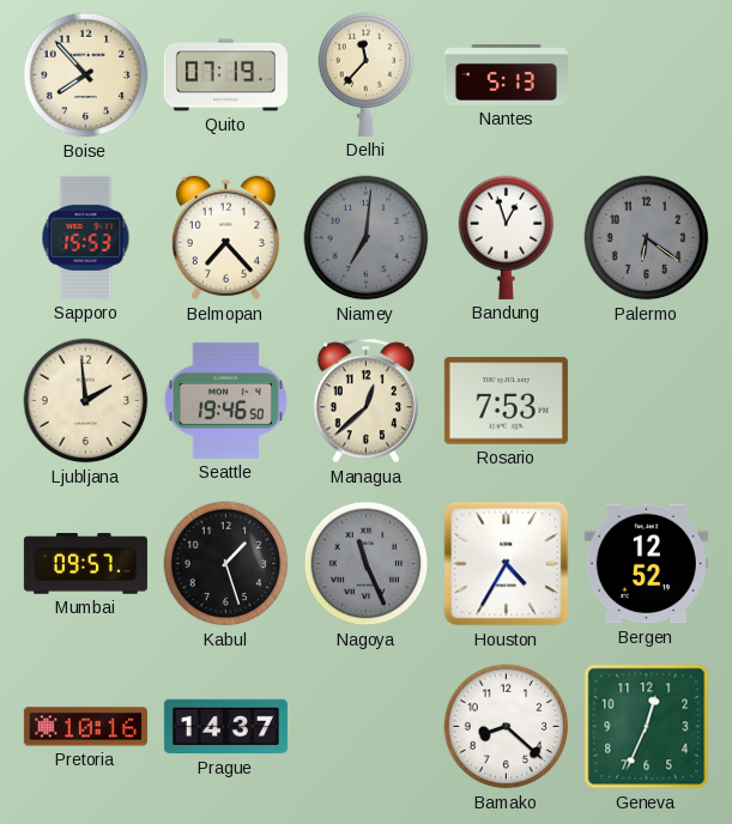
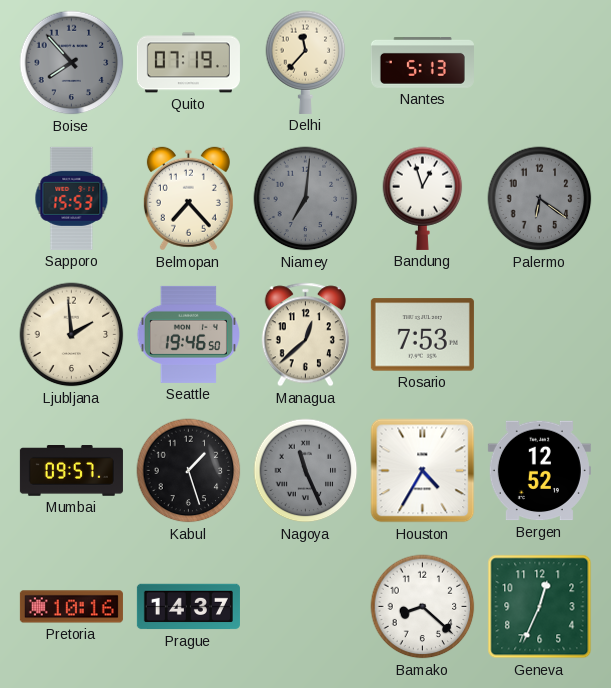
Boise dial: cream -> grey (72, 63)
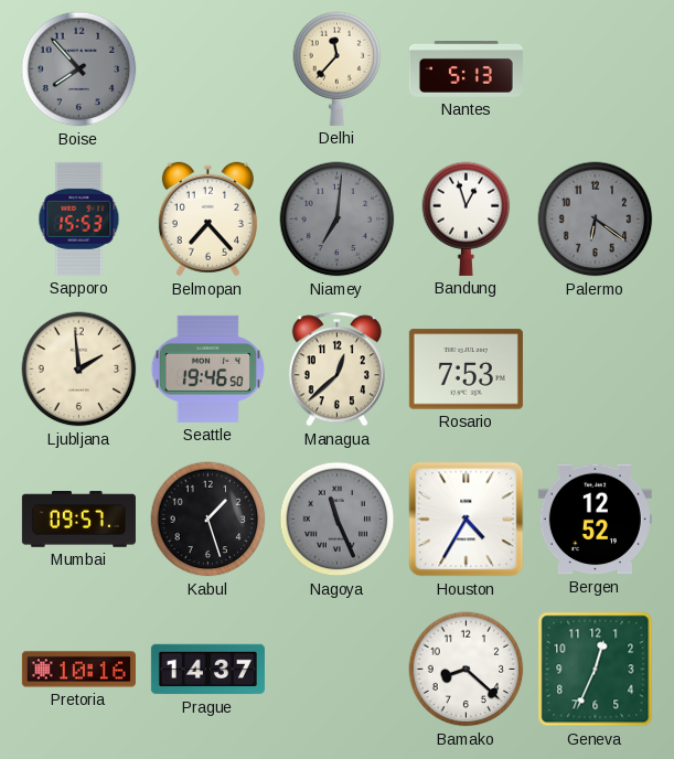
Quito: 07:19 -> none (188, 63)
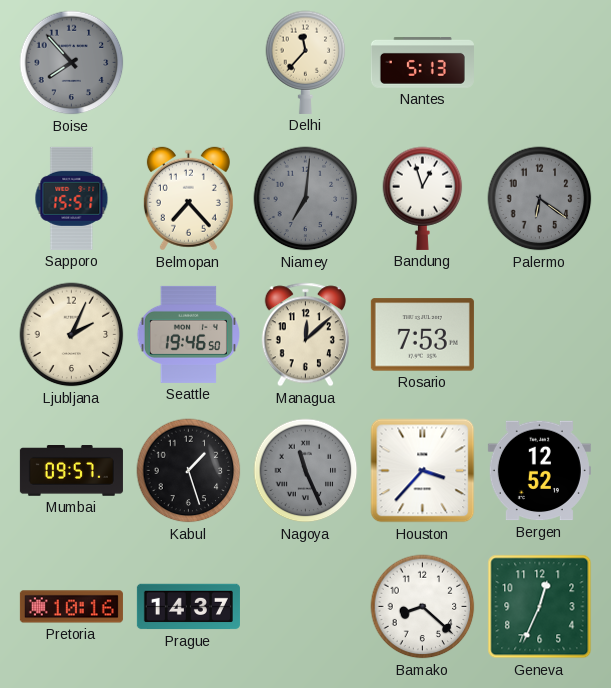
Sapporo: 15:53 -> 15:51 (72, 198)
Ljubljana: 1:59 -> 2:04 (72, 335)
Managua: 12:38 -> 12:08 (305, 335)
Houston: 4:35 -> 3:37 (423, 471)
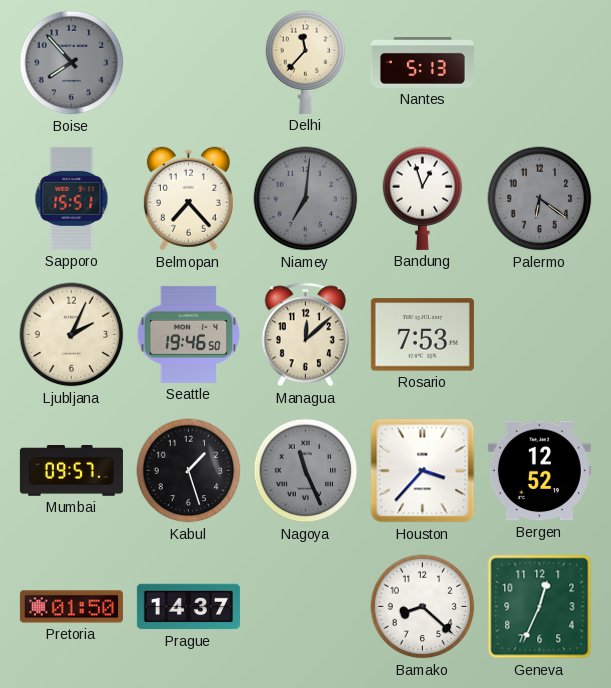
Pretoria: 10:16 -> 01:50 (71, 607)
